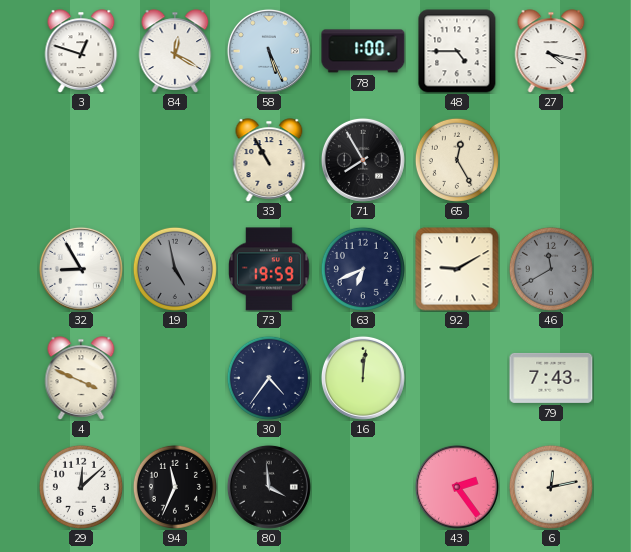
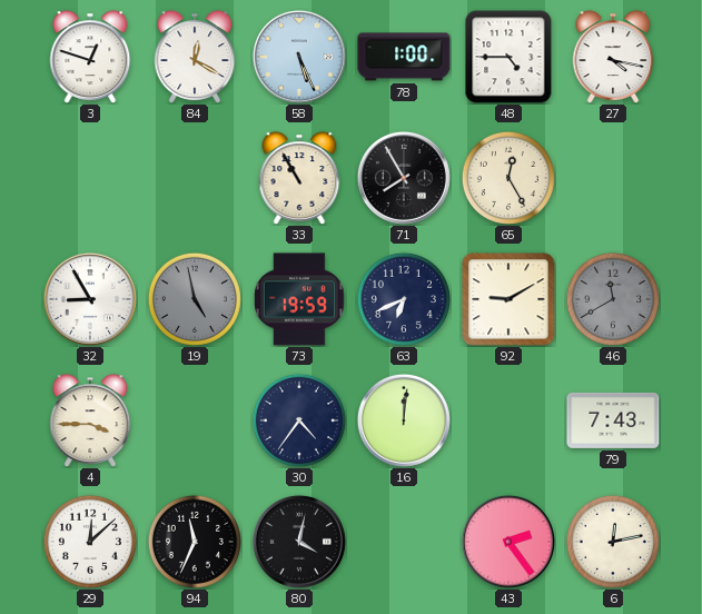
4: 3:49 -> 3:45 (90, 420)
80: 3:59 -> 4:02 (299, 542)
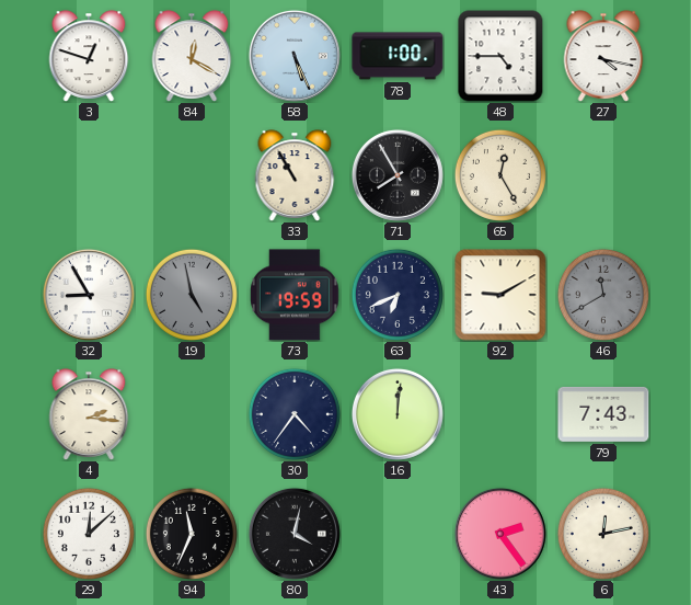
4: 3:45 -> 2:16 (89, 414)
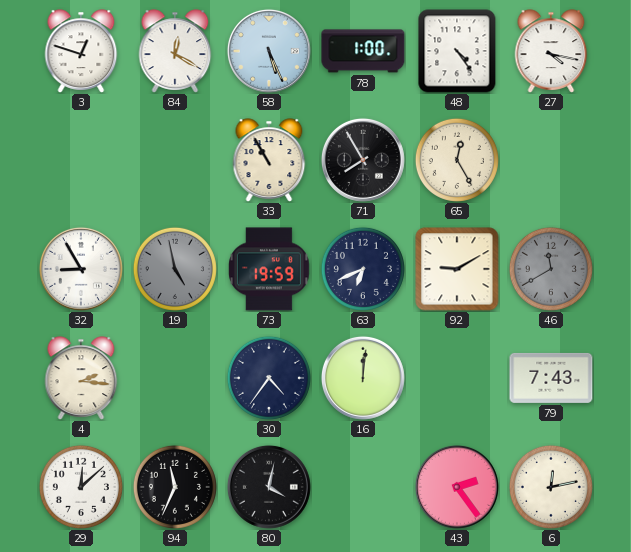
48: 4:45 -> 4:24 (457, 51)
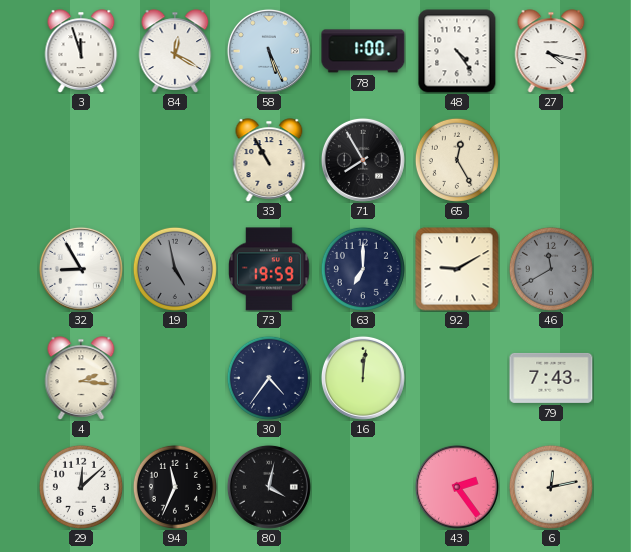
3: 12:48 -> 11:57 (81, 51)
63: 6:41 -> 7:00 (363, 269)
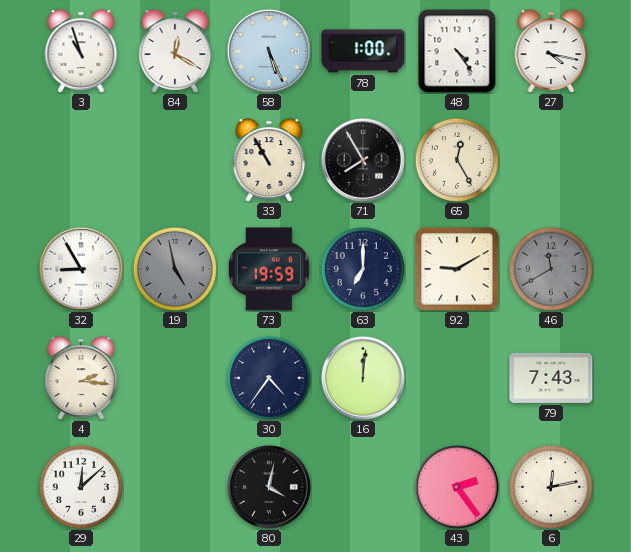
3: 11:57 -> 10:57 (81, 51)
94: 11:34 -> none (175, 487)
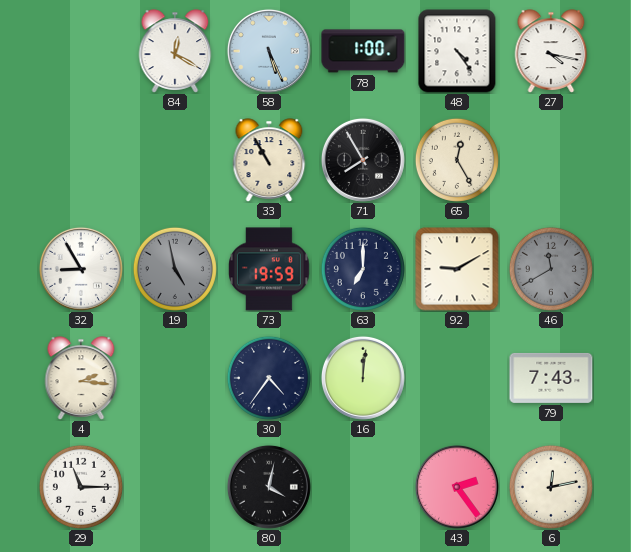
3: 10:57 -> none (81, 51)
29: 12:08 -> 11:15 (81, 487)
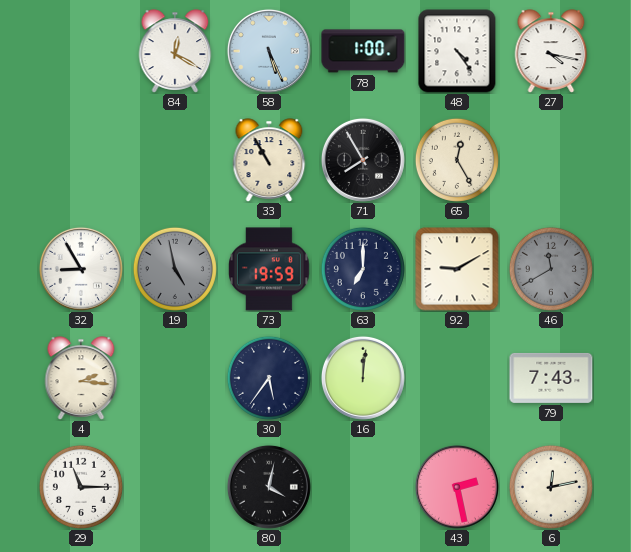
30: 4:36 -> 5:36 (269, 378)
43: 2:24 -> 2:28 (457, 487)
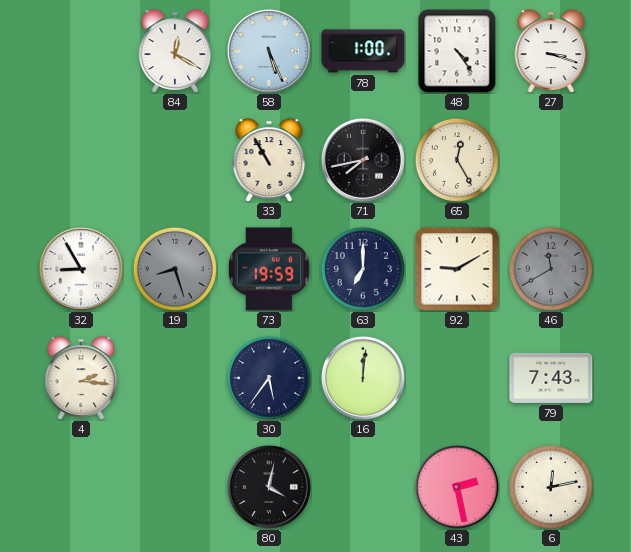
27: 4:17 -> 3:18 (551, 51)
71: 7:55 -> 7:43 (363, 160)
19: 4:58 -> 8:27 (175, 269)
29: 11:15 -> none (81, 487)
